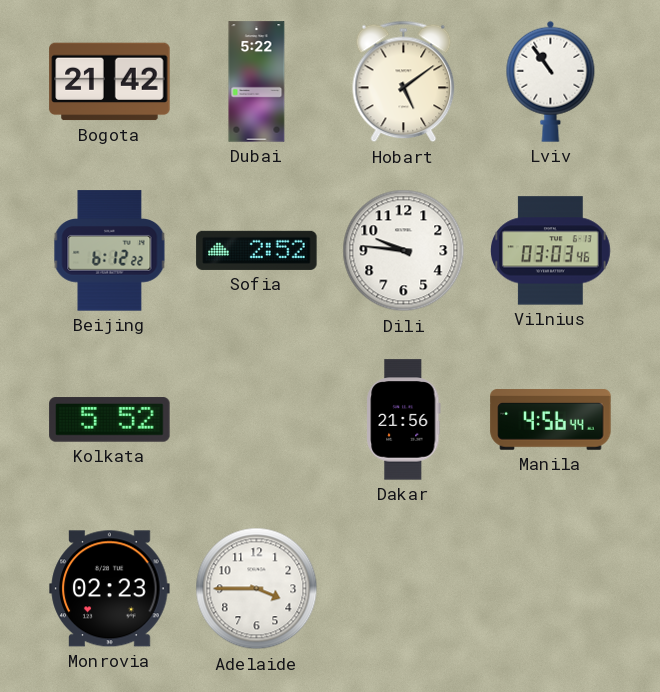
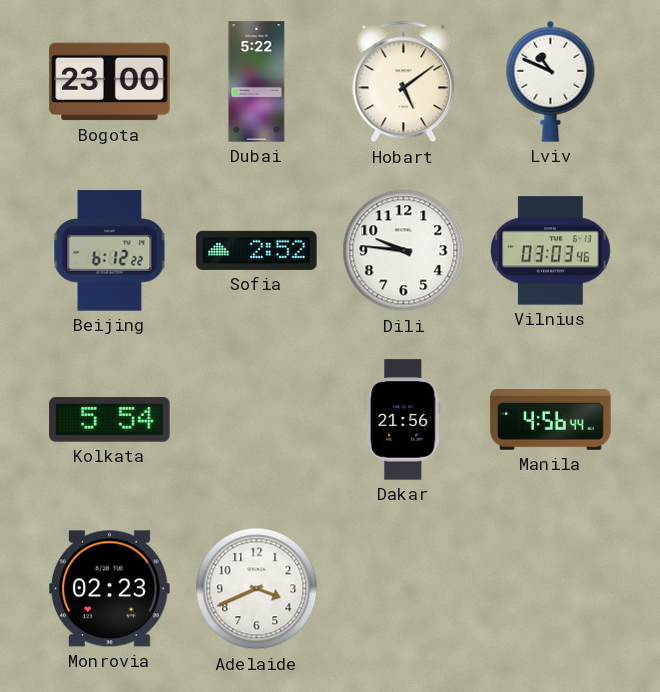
Bogota: 21:42 -> 23:00 (110, 82)
Lviv: 10:54 -> 10:49 (551, 81)
Kolkata: 5:52 -> 5:54 (110, 420)
Adelaide: 3:45 -> 3:41 (257, 589)
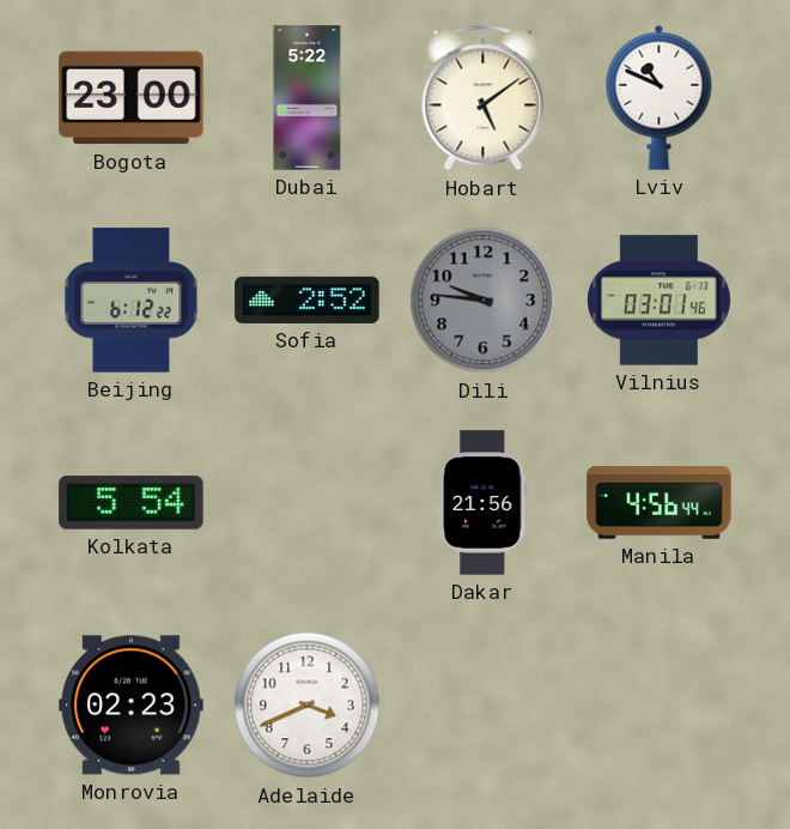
Dili dial: white -> grey (484, 301)
Vilnius: 03:03 -> 03:01 (660, 301)
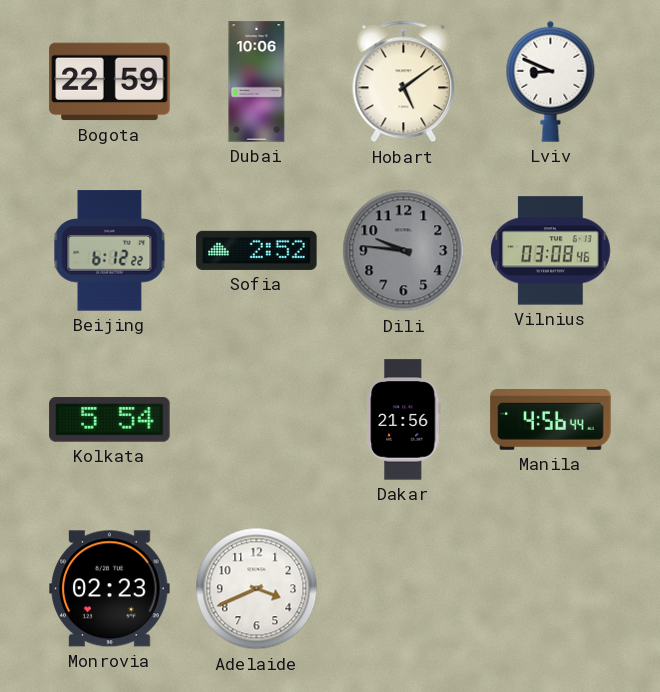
Bogota: 23:00 -> 22:59 (110, 82)
Dubai: 5:22 -> 10:06 (257, 82)
Lviv: 10:49 -> 8:49 (551, 81)
Vilnius: 03:01 -> 03:08 (551, 251)
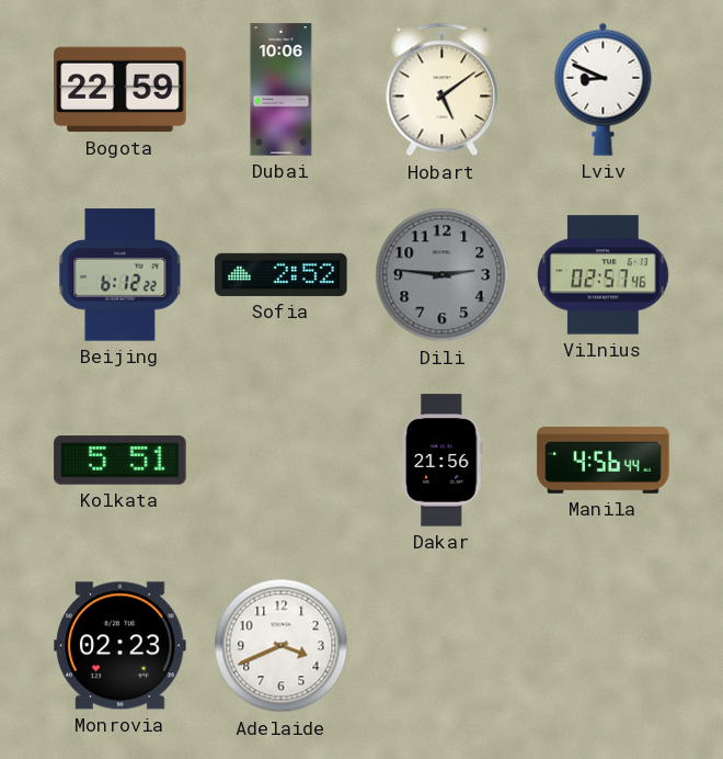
Dili: 9:46 -> 2:46 (443, 275)
Vilnius: 03:08 -> 02:57 (604, 275)
Kolkata: 5:54 -> 5:51 (120, 461)
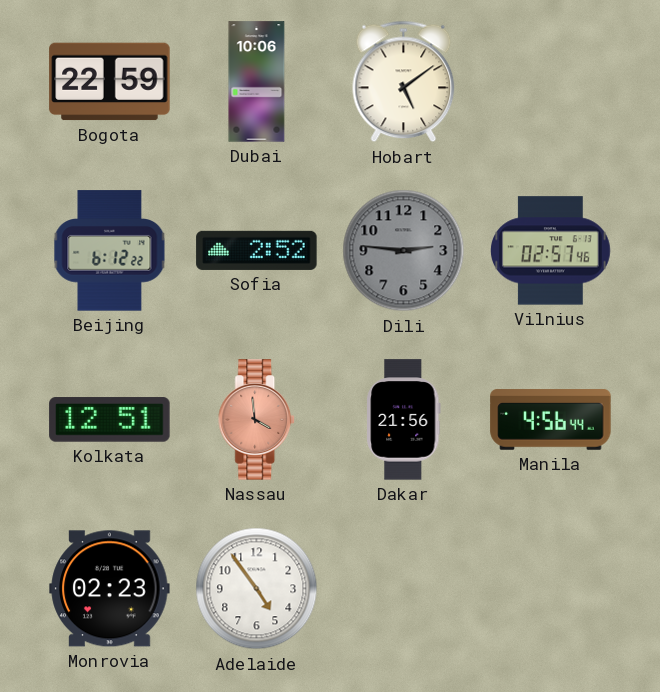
Lviv: 8:49 -> none (604, 89)
Kolkata: 5:51 -> 12:51 (110, 420)
Nassau: none -> 3:59 (257, 420)
Adelaide: 3:41 -> 4:54 (257, 589)
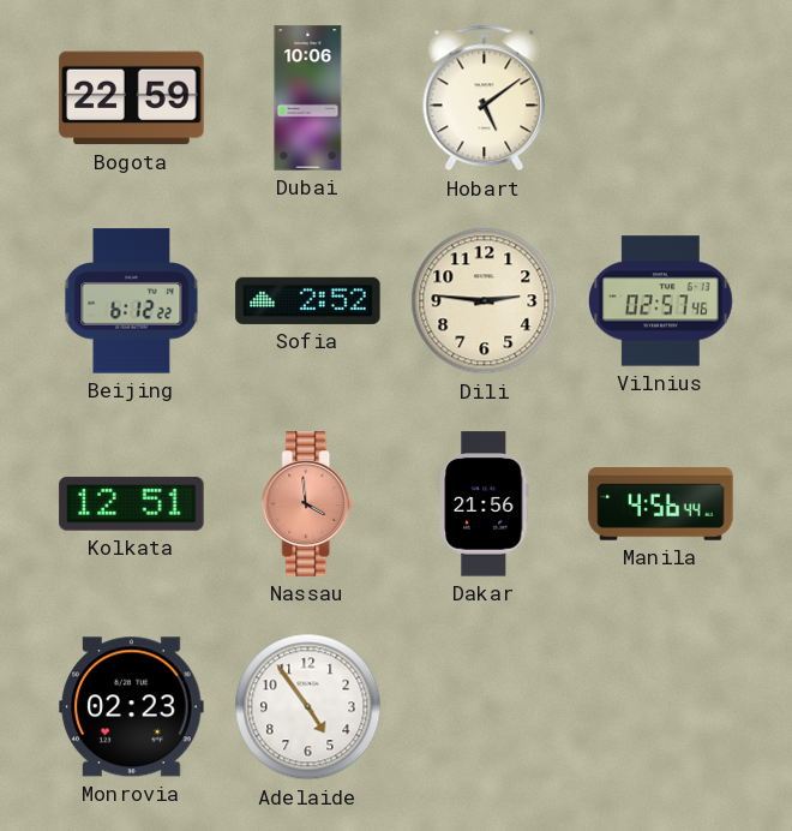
Dili dial: grey -> cream (485, 301)
